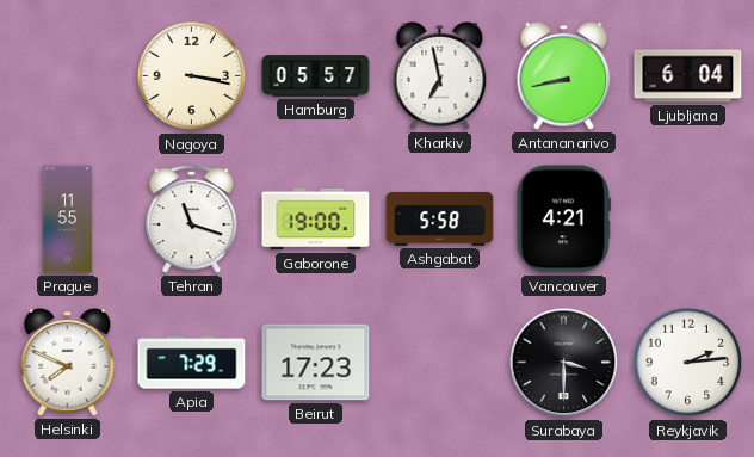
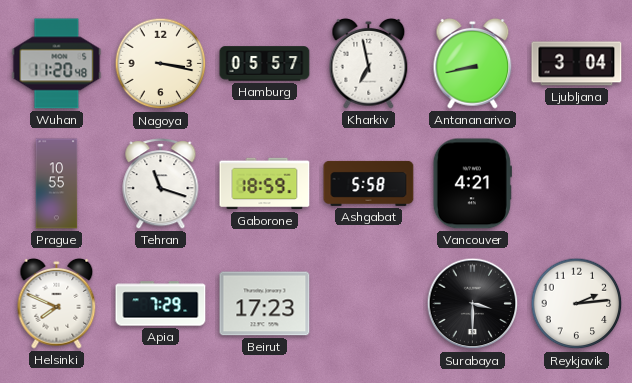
Wuhan: none -> 11:20 (57, 64)
Ljubljana: 6:04 -> 3:04 (577, 64)
Prague: 11:55 -> 10:55 (57, 184)
Gaborone: 19:00 -> 18:59 (265, 184)
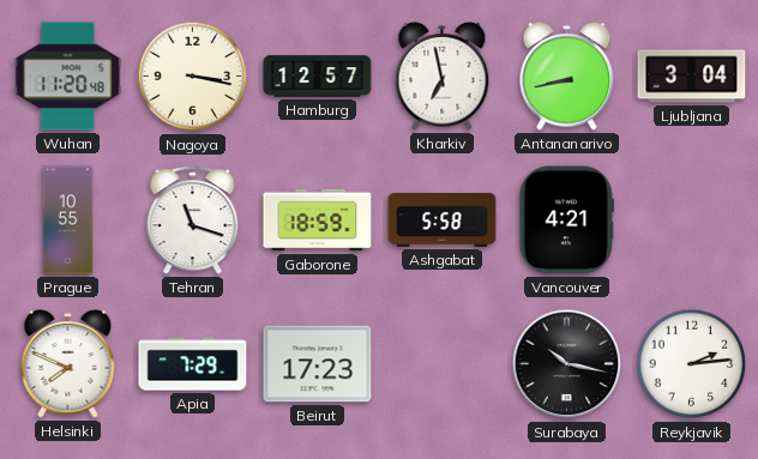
Hamburg: 05:57 -> 12:57 (318, 77)
Surabaya: 3:30 -> 10:17 (567, 364)
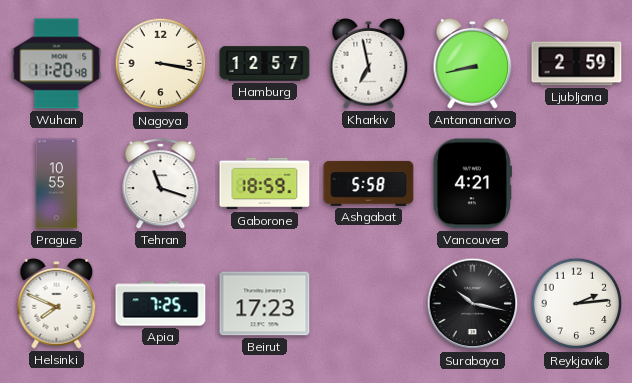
Ljubljana: 3:04 -> 2:59 (577, 64)
Apia: 7:29 -> 7:25 (161, 304)
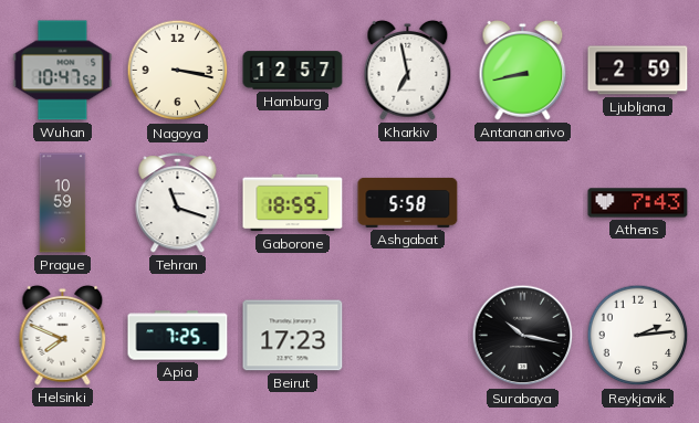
Wuhan: 11:20 -> 10:47 (63, 71)
Prague: 10:55 -> 10:59 (63, 203)
Vancouver: 4:21 -> none (472, 184)
Athens: none -> 7:43 (638, 203)
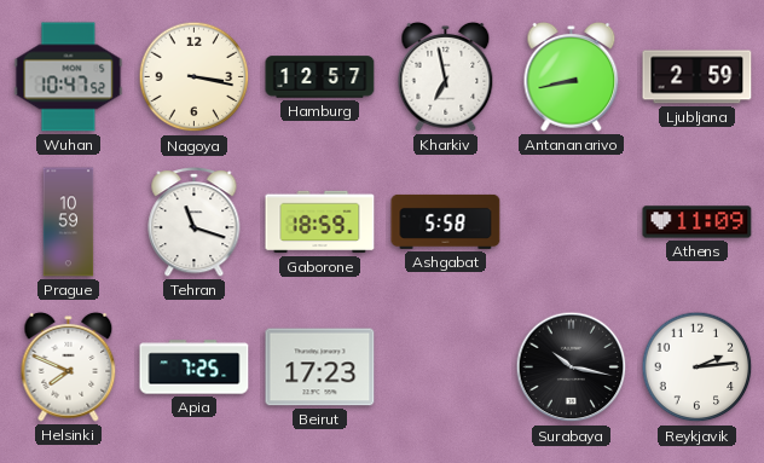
Athens: 7:43 -> 11:09 (698, 222)
